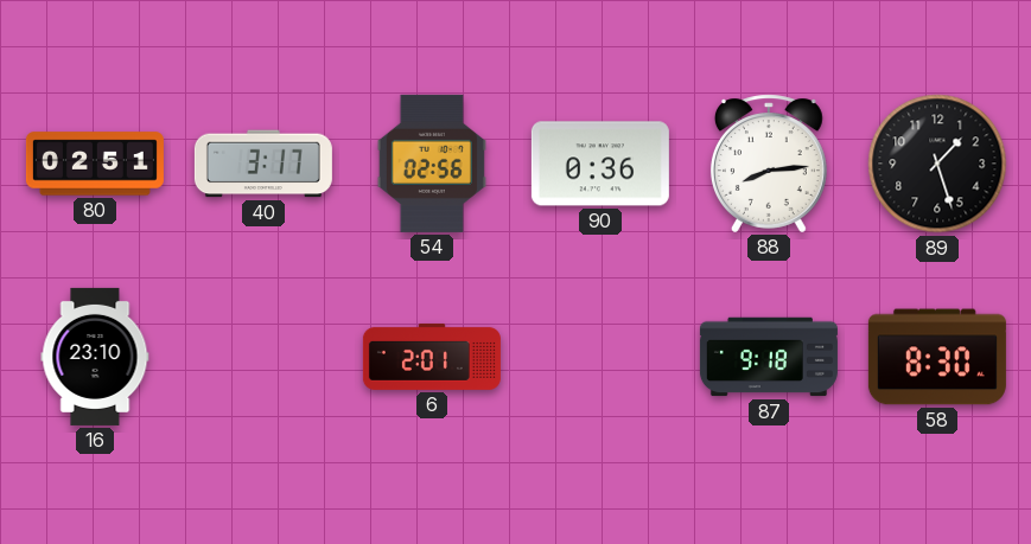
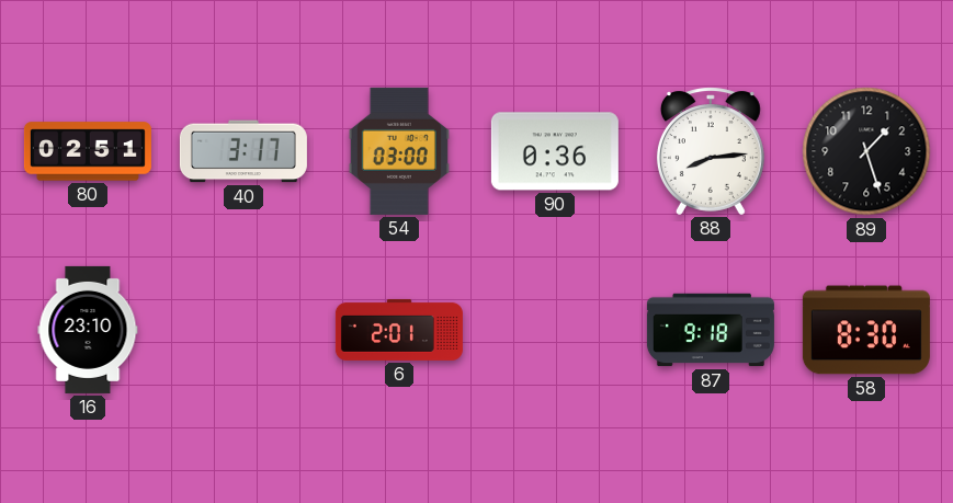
54: 02:56 -> 03:00 (399, 151)
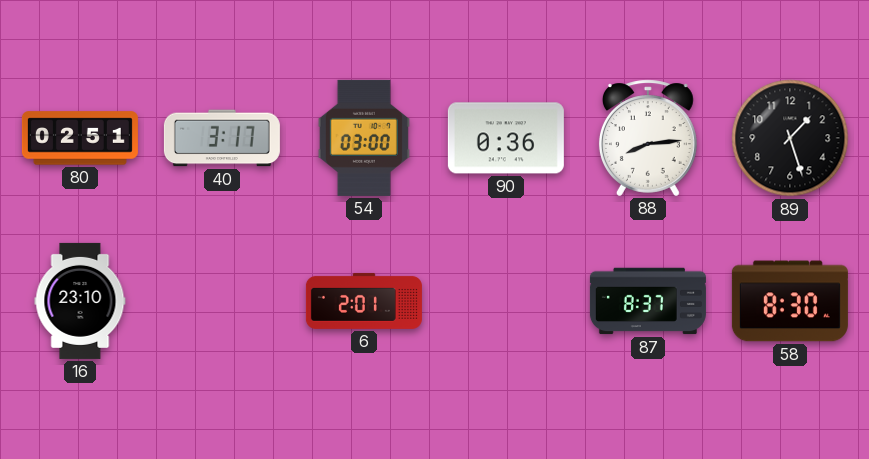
87: 9:18 -> 8:37 (648, 301)
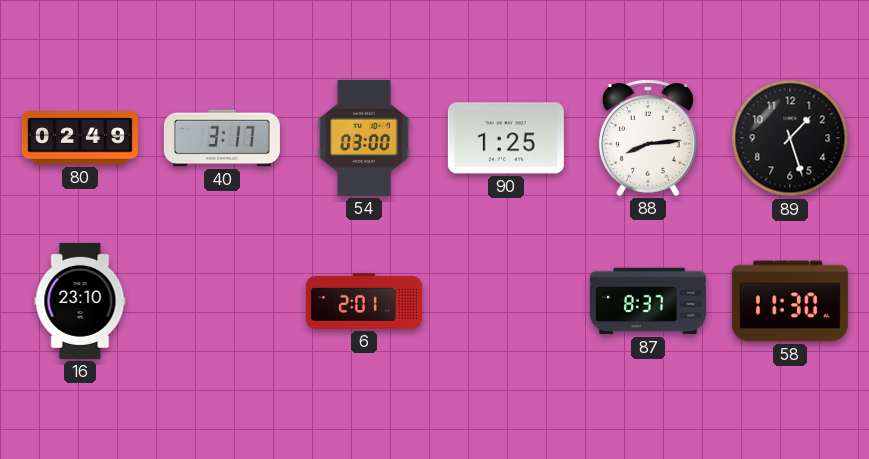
80: 02:51 -> 02:49 (80, 138)
90: 0:36 -> 1:25 (506, 138)
58: 8:30 -> 11:30 (790, 301)
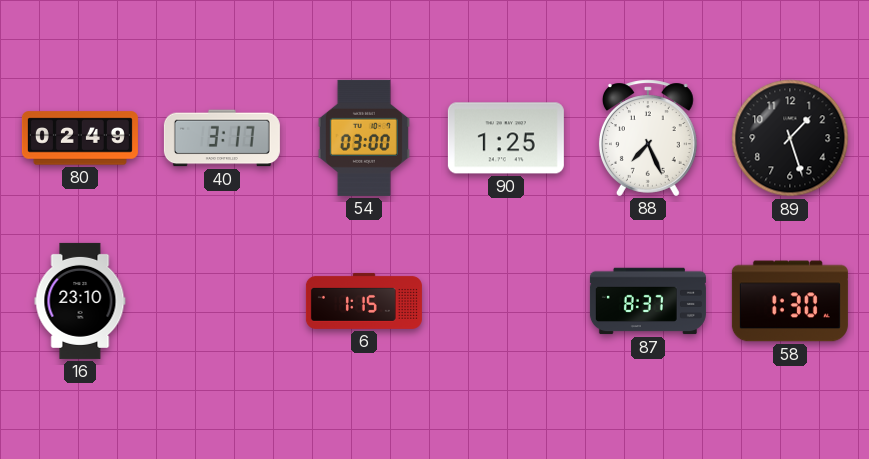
88: 8:14 -> 7:26 (648, 138)
6: 2:01 -> 1:15 (364, 301)
58: 11:30 -> 1:30 (790, 301)
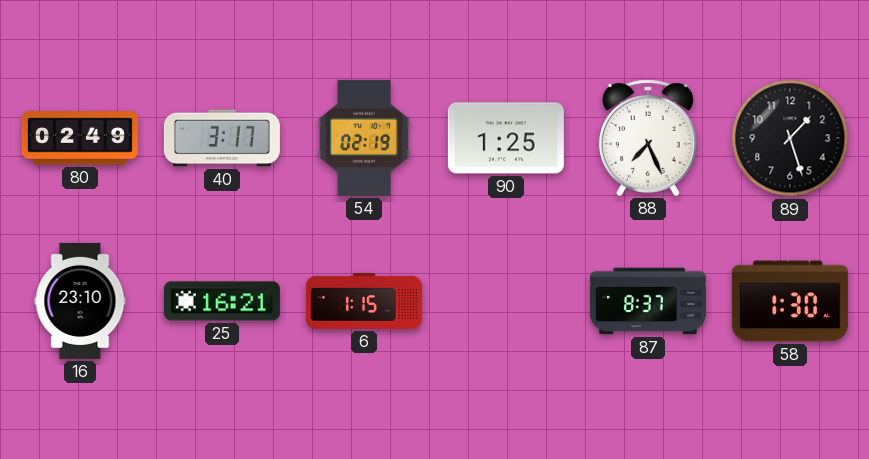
54: 03:00 -> 02:19 (364, 138)
25: none -> 16:21 (222, 301)
